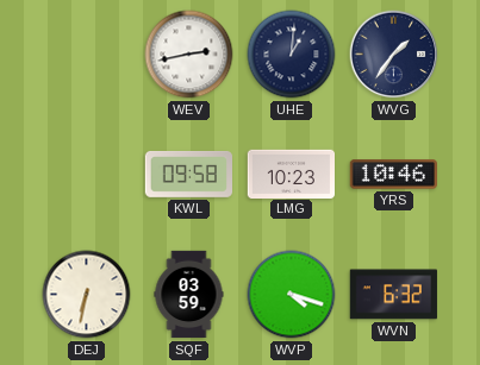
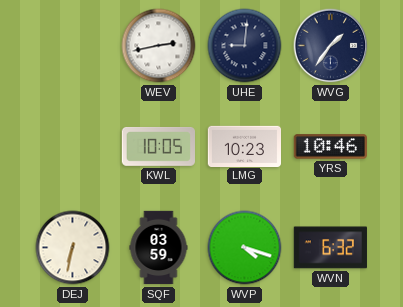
UHE: 1:01 -> 9:01 (245, 46)
KWL: 09:58 -> 10:05 (158, 146)
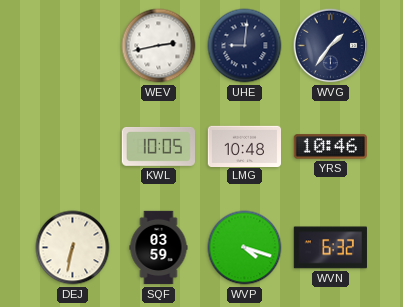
LMG: 10:23 -> 10:48 (245, 146)
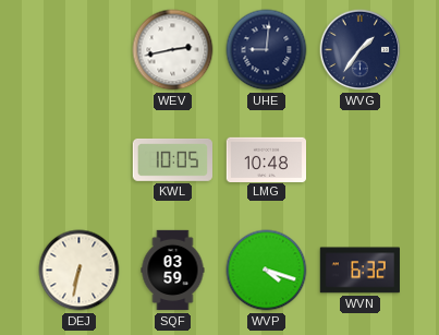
YRS: 10:46 -> none (330, 147)
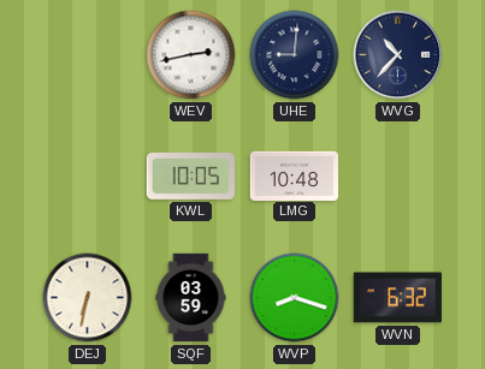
WVG: 1:36 -> 10:37 (398, 55)
WVP: 4:18 -> 8:18 (295, 298)
